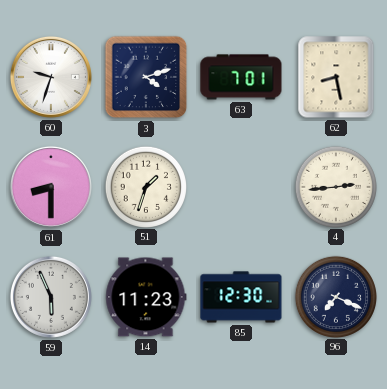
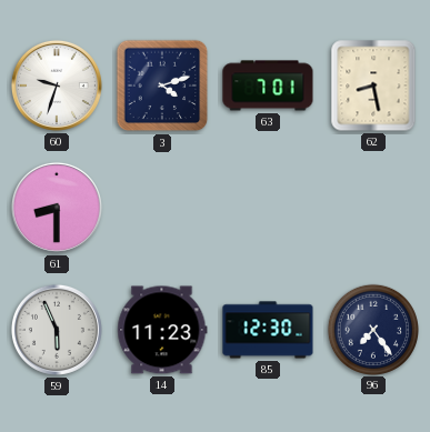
51: 1:33 -> none (145, 186)
4: 2:44 -> none (335, 186)
96: 7:19 -> 7:24 (372, 329)
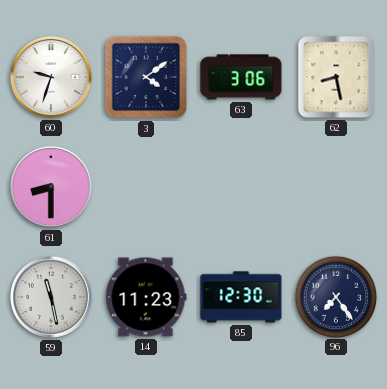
3: 4:12 -> 4:09 (146, 77)
63: 7:01 -> 3:06 (241, 77)
59: 5:56 -> 11:28 (51, 297)
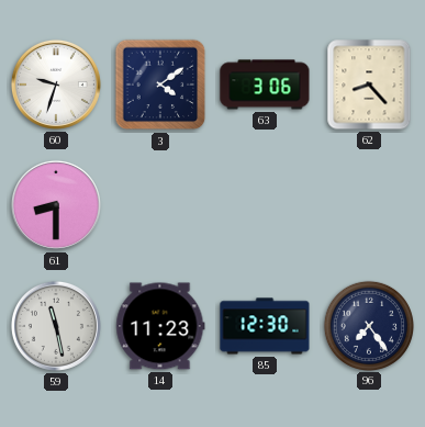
62: 8:28 -> 8:23 (369, 85)
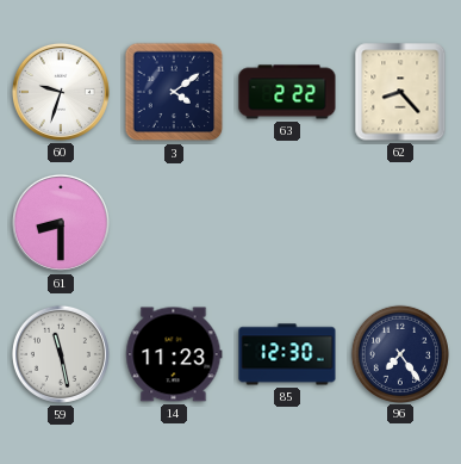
63: 3:06 -> 2:22 (287, 92)
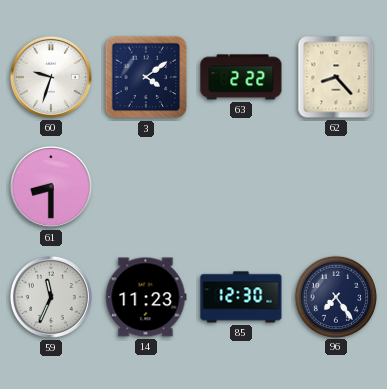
59: 11:28 -> 11:34 (51, 297)
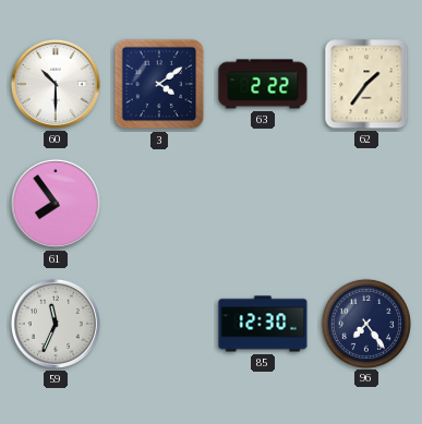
60: 9:33 -> 10:30 (56, 84)
62: 8:23 -> 1:36 (366, 84)
61: 8:30 -> 7:54 (56, 204)
14: 11:23 -> none (146, 297)
